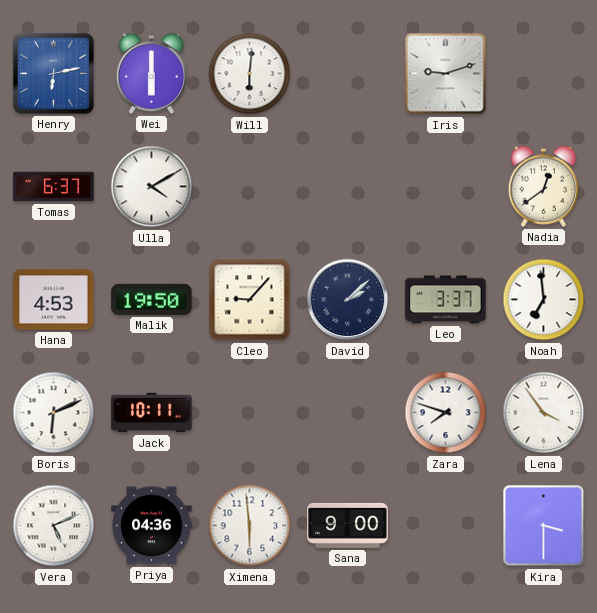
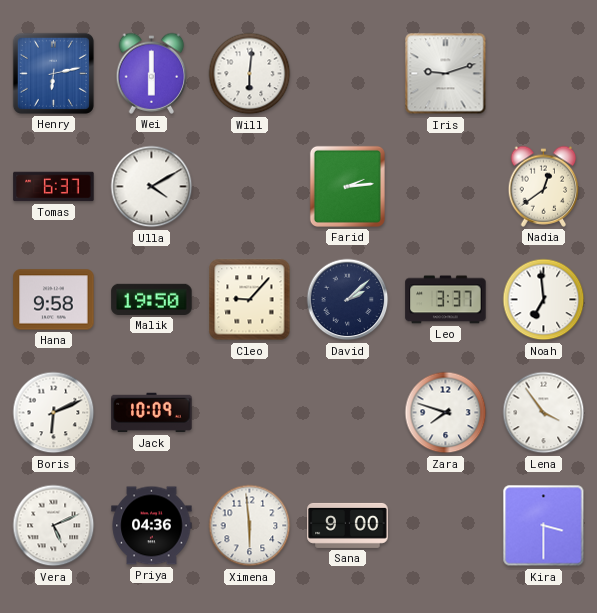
Farid: none -> 2:14 (347, 186)
Hana: 4:53 -> 9:58 (54, 300)
Jack: 10:11 -> 10:09 (152, 413)
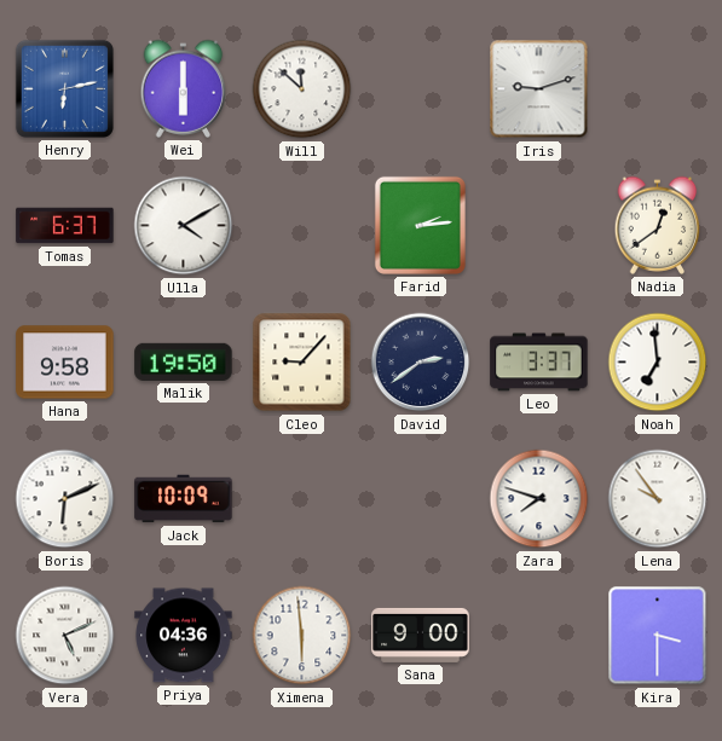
Will: 6:01 -> 11:52 (302, 89)
David: 2:08 -> 2:39 (421, 363)
Lena: 3:54 -> 9:54 (658, 499)
